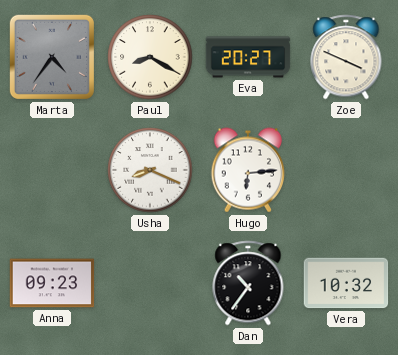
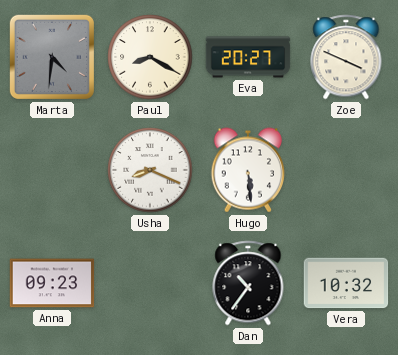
Marta: 4:36 -> 4:31 (52, 57)
Hugo: 6:14 -> 5:29 (248, 170)
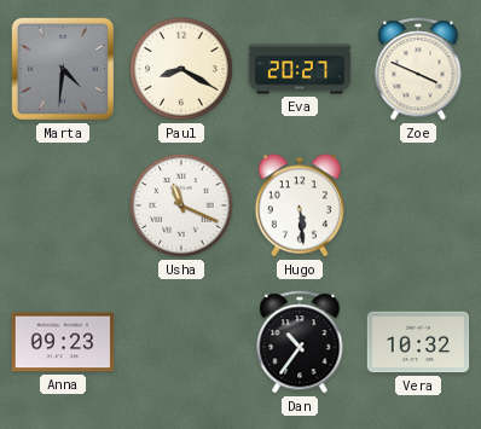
Usha: 8:19 -> 11:19 (181, 205)
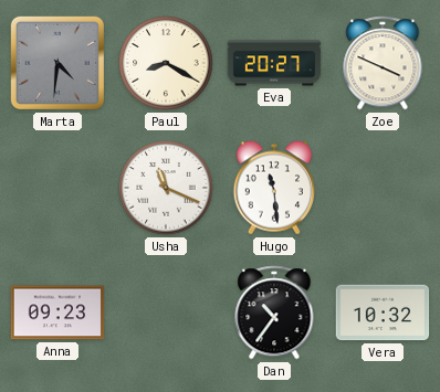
Hugo: 5:29 -> 11:29 (274, 188)
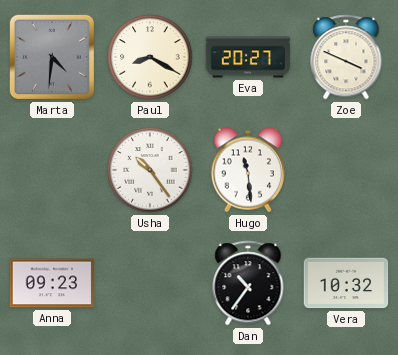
Usha: 11:19 -> 10:24 (150, 170)
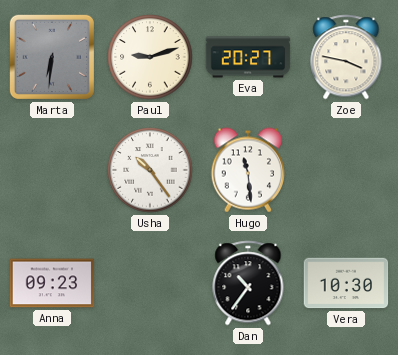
Marta: 4:31 -> 6:31 (52, 57)
Paul: 8:20 -> 9:12 (150, 57)
Zoe: 3:49 -> 3:47 (346, 57)
Vera: 10:32 -> 10:30 (346, 283)
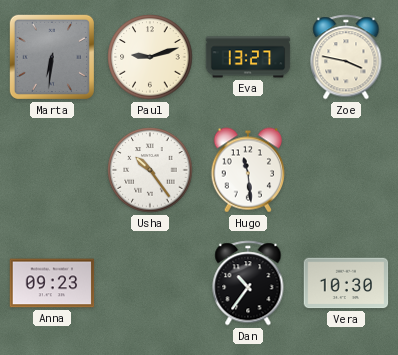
Eva: 20:27 -> 13:27 (248, 57)
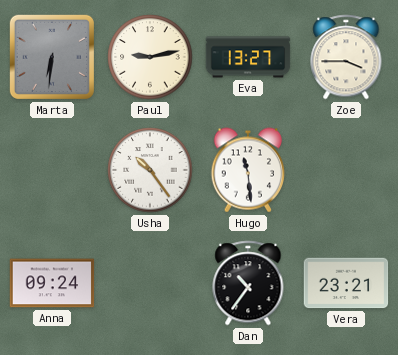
Paul: 9:12 -> 9:13 (150, 57)
Zoe: 3:47 -> 3:45 (346, 57)
Anna: 09:23 -> 09:24 (52, 283)
Vera: 10:30 -> 23:21 (346, 283)
